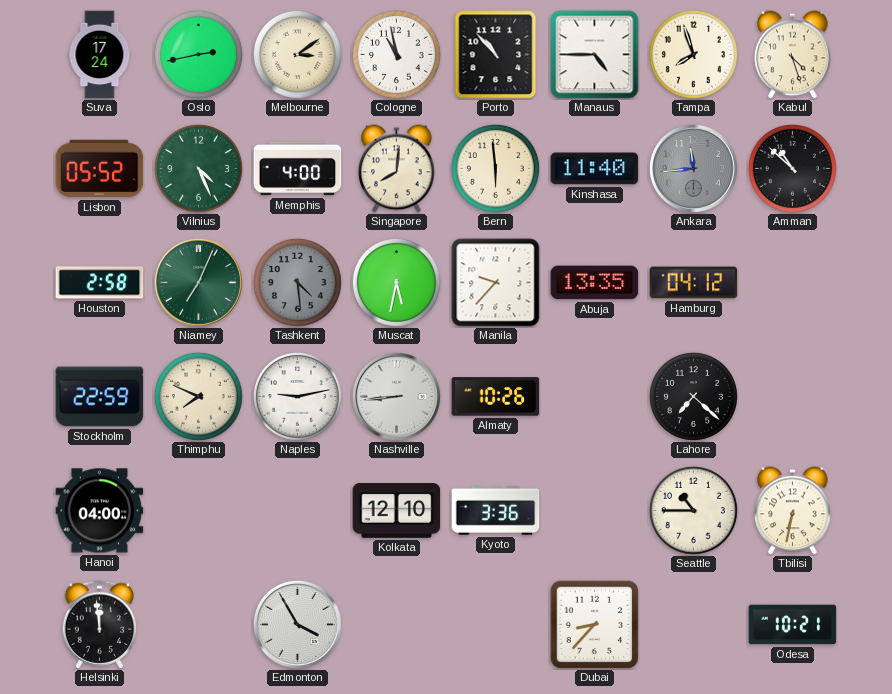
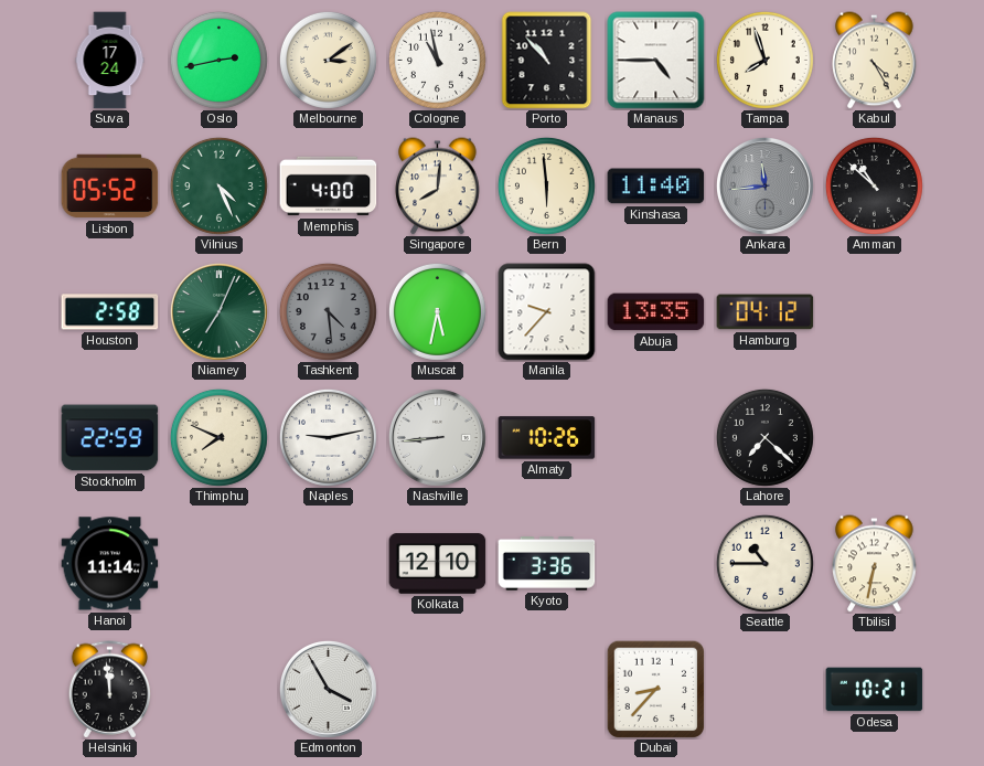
Kabul: 4:27 -> 4:25 (875, 61)
Hanoi: 04:00 -> 11:14 (110, 564)
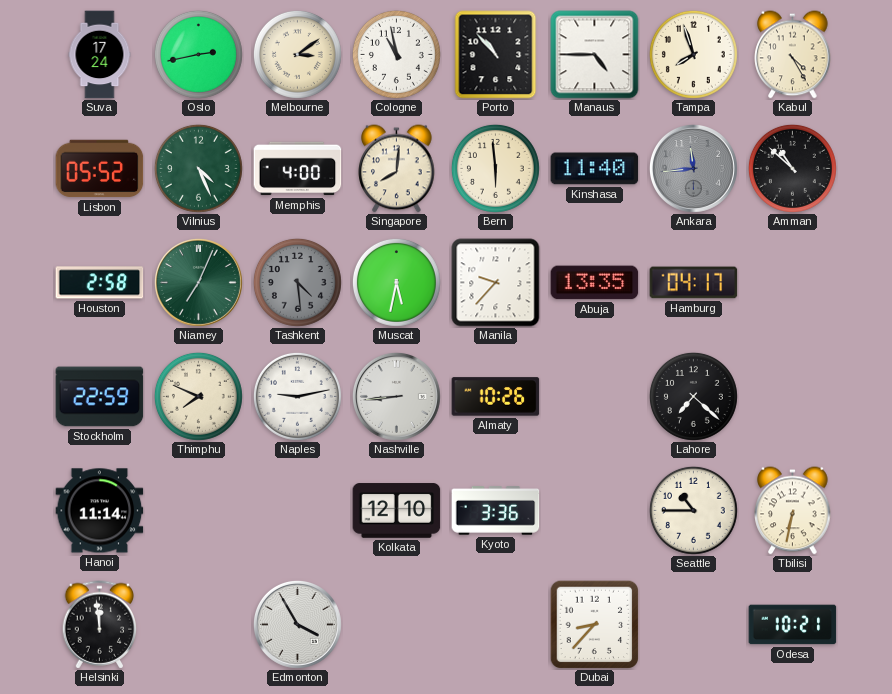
Hamburg: 04:12 -> 04:17 (694, 283)
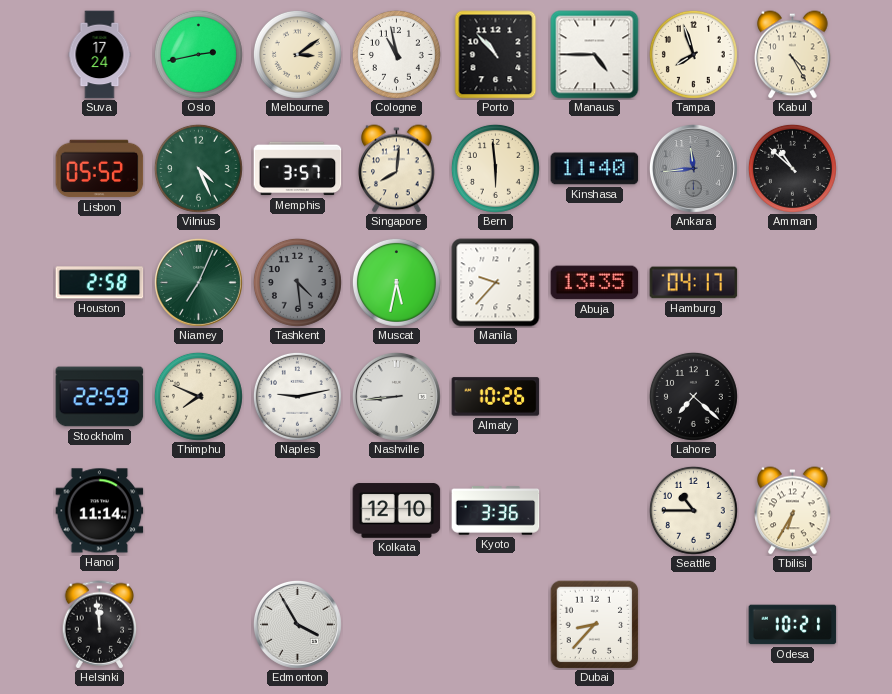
Memphis: 4:00 -> 3:57 (298, 169)
Tbilisi: 6:32 -> 6:35 (793, 511)
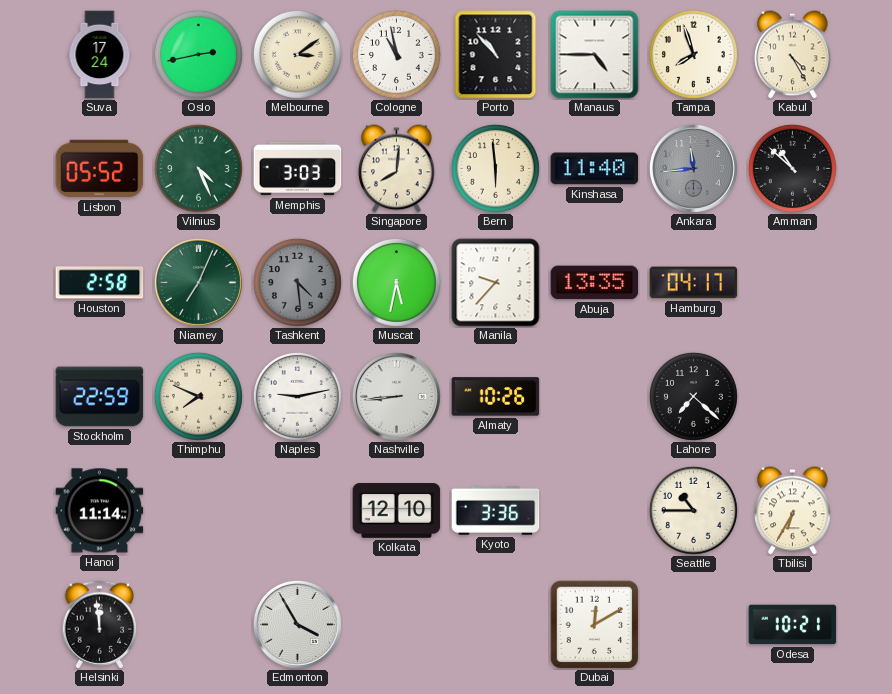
Memphis: 3:57 -> 3:03 (298, 169)
Dubai: 8:37 -> 12:10 (594, 624)
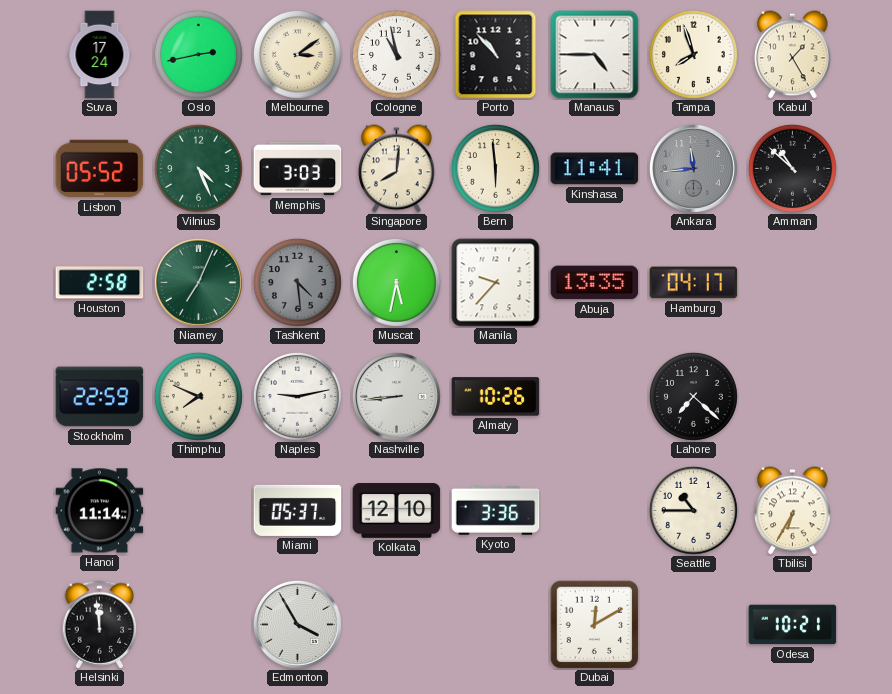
Kabul: 4:25 -> 1:25 (793, 55)
Kinshasa: 11:40 -> 11:41 (595, 169)
Miami: none -> 05:37 (298, 510)
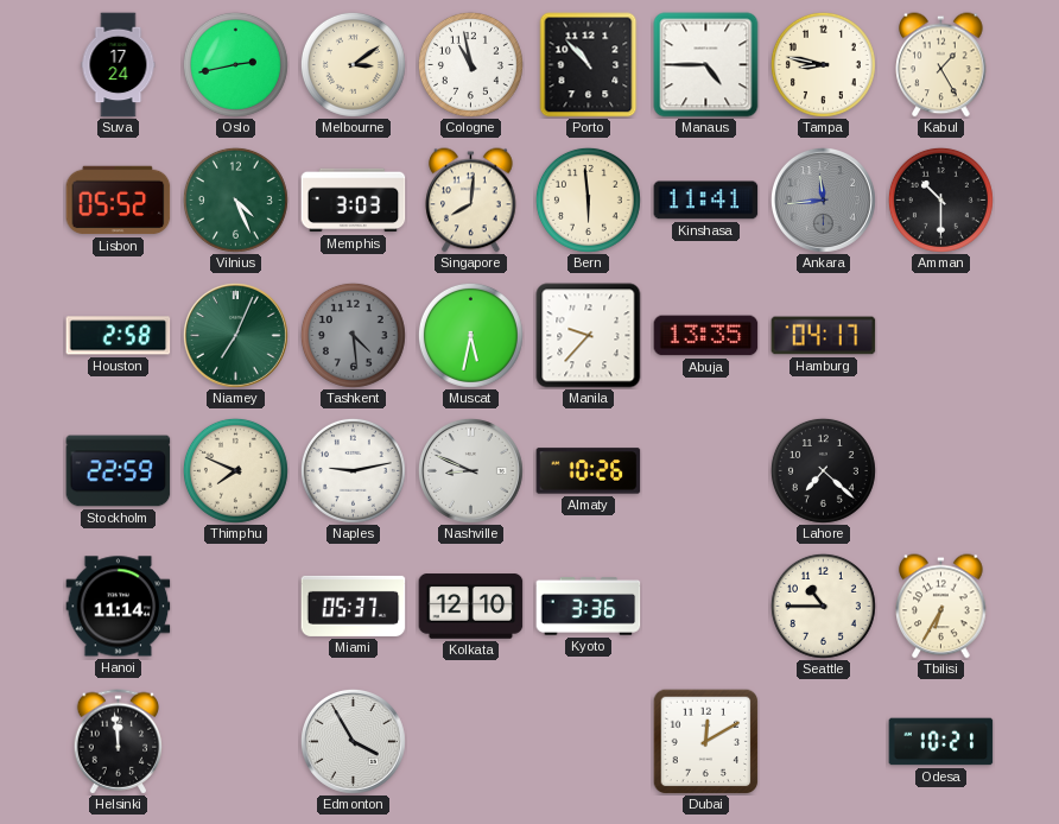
Tampa: 7:57 -> 8:47 (823, 64)
Amman: 10:52 -> 10:30 (940, 199)
Nashville: 8:44 -> 8:49 (470, 470)
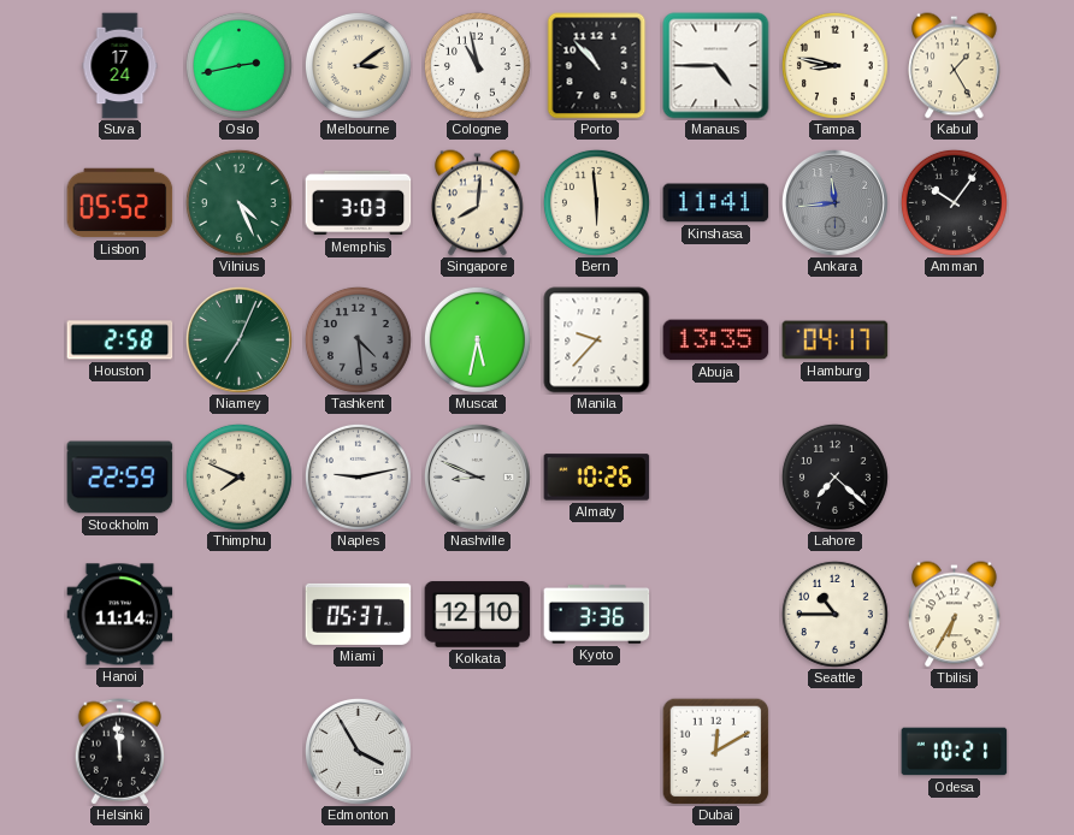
Amman: 10:30 -> 10:06 (954, 202)
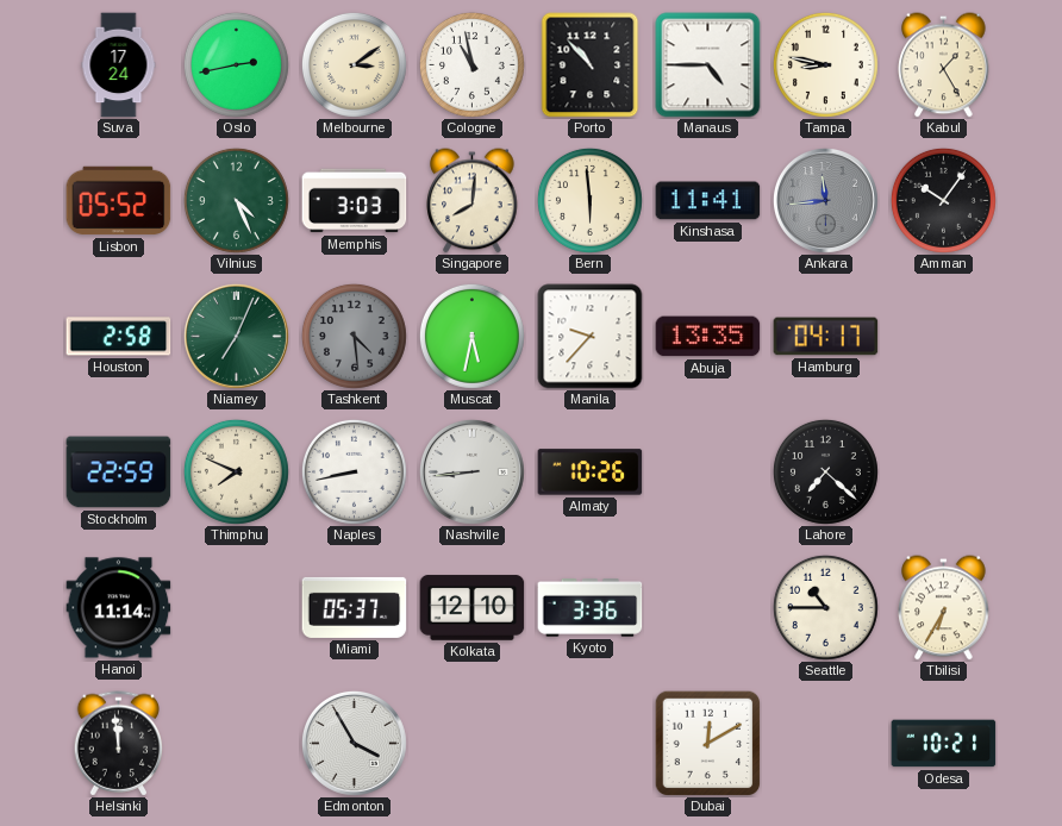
Naples: 9:13 -> 8:43 (354, 471)
Nashville: 8:49 -> 8:44 (471, 471)
